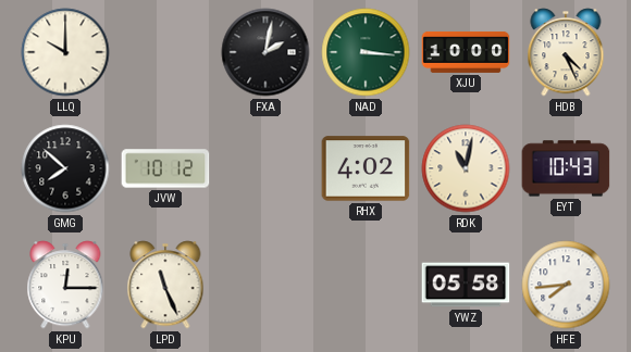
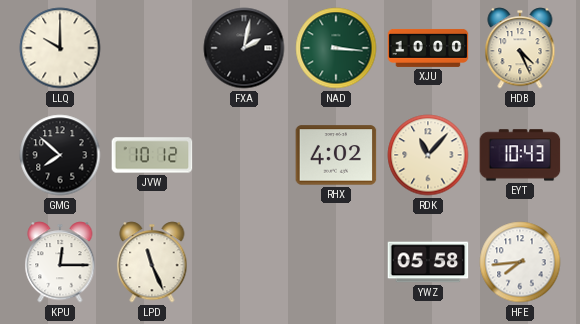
RDK: 11:02 -> 11:07 (428, 155)
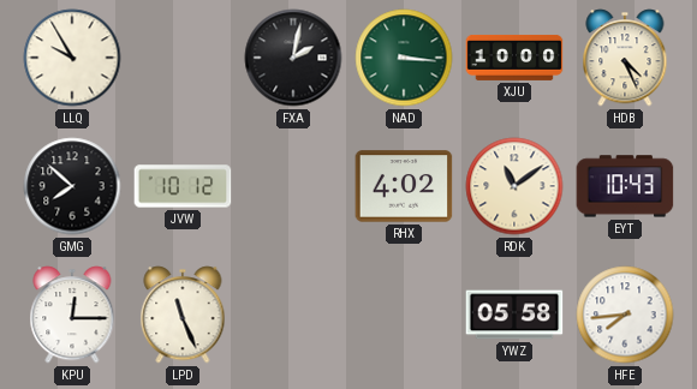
LLQ: 10:00 -> 9:55 (72, 58)
RDK: 11:07 -> 11:09 (514, 186)
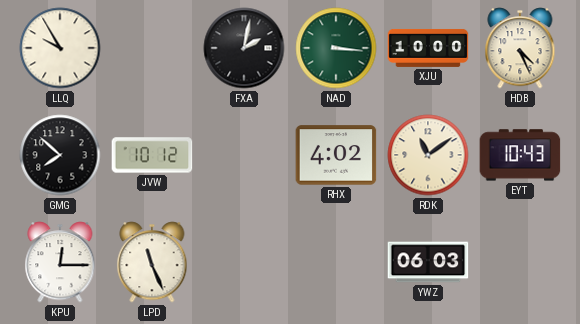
YWZ: 05:58 -> 06:03 (428, 262)
HFE: 7:44 -> none (625, 315)
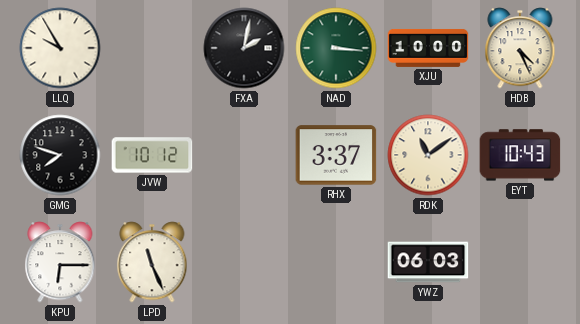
GMG: 7:52 -> 7:48 (60, 155)
RHX: 4:02 -> 3:37 (336, 155)
KPU: 12:15 -> 6:15 (60, 262)
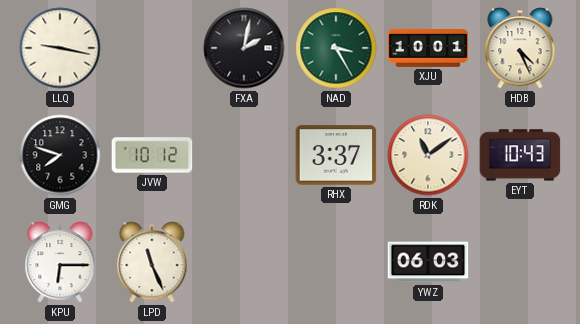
LLQ: 9:55 -> 9:17 (60, 48)
NAD: 3:16 -> 3:25 (336, 48)
XJU: 10:00 -> 10:01 (428, 48)
